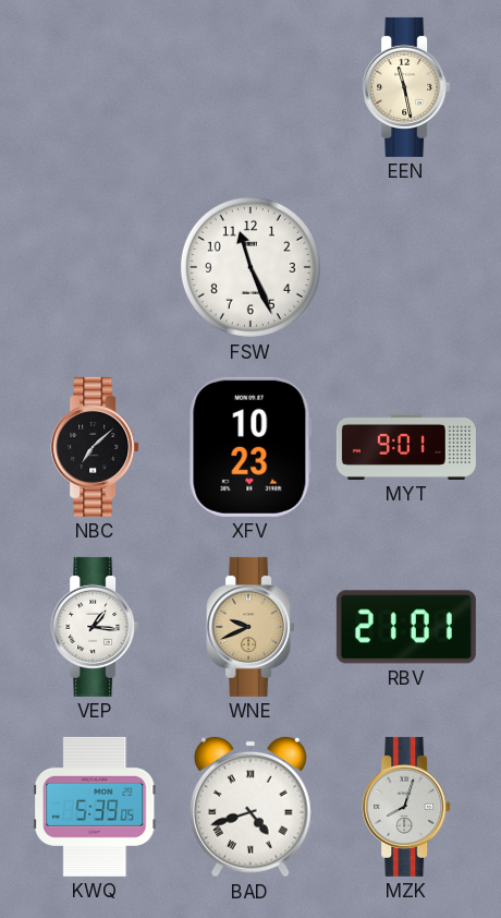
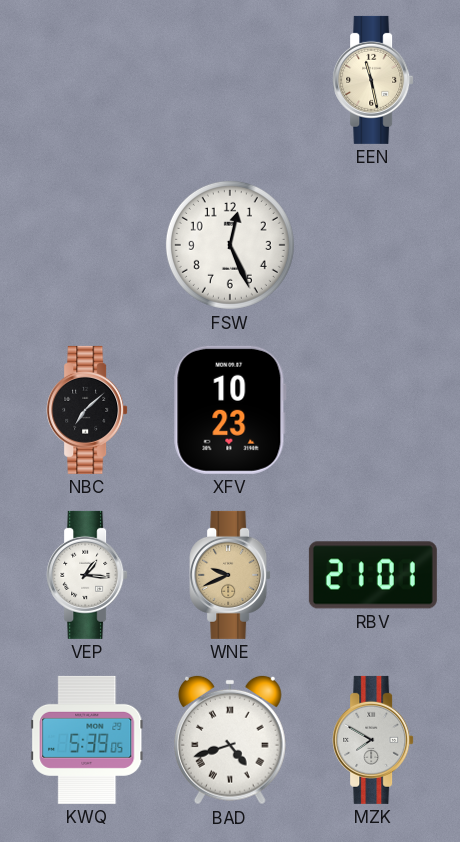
FSW: 11:26 -> 12:26 (230, 245)
MYT: 9:01 -> none (406, 447)
MZK: 8:03 -> 7:50 (373, 740)
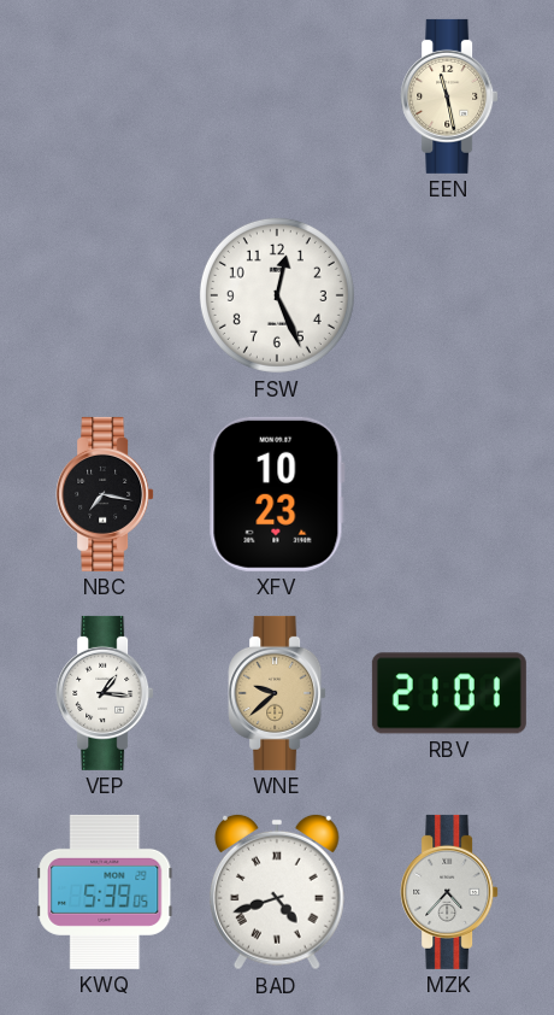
NBC: 7:08 -> 7:17 (105, 494)
WNE: 9:41 -> 9:38 (277, 693)
MZK: 7:50 -> 4:37 (449, 892)
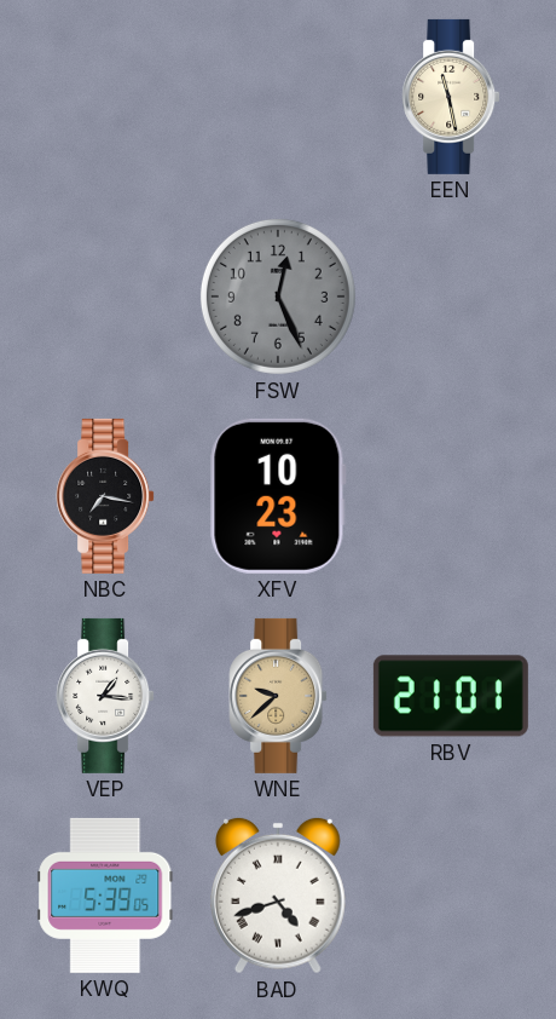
FSW dial: white -> grey (278, 297)
MZK: 4:37 -> none (449, 892)
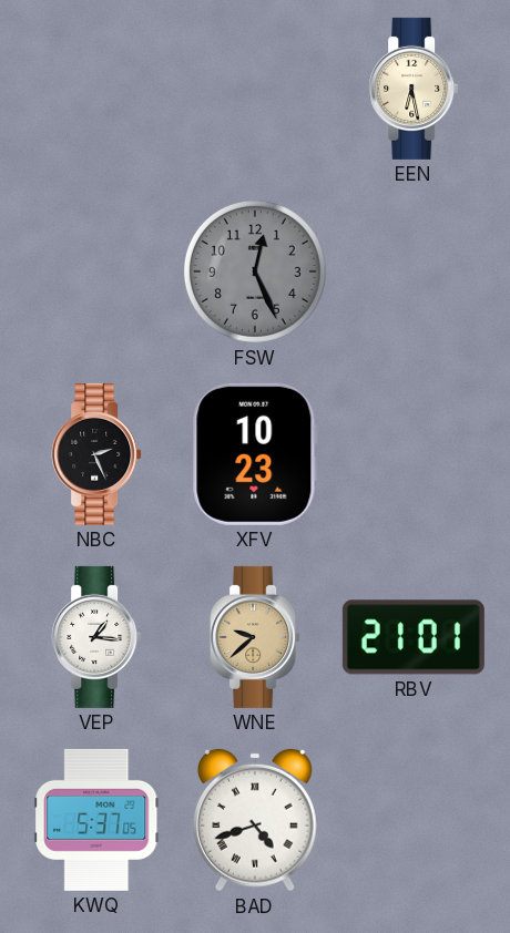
EEN: 11:28 -> 6:28 (414, 89)
NBC: 7:17 -> 2:26 (96, 454)
KWQ: 5:39 -> 5:37 (96, 820)
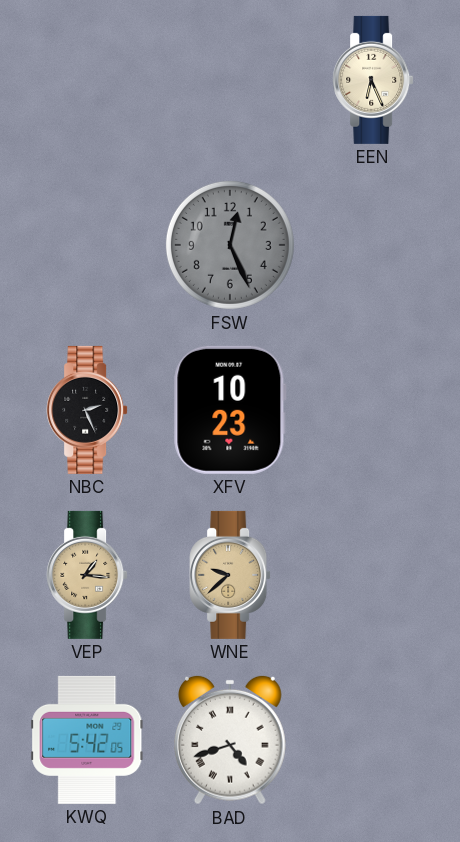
EEN: 6:28 -> 6:26 (373, 80)
VEP dial: white -> champagne (87, 575)
RBV: 21:01 -> none (414, 637)
KWQ: 5:37 -> 5:42 (87, 740)
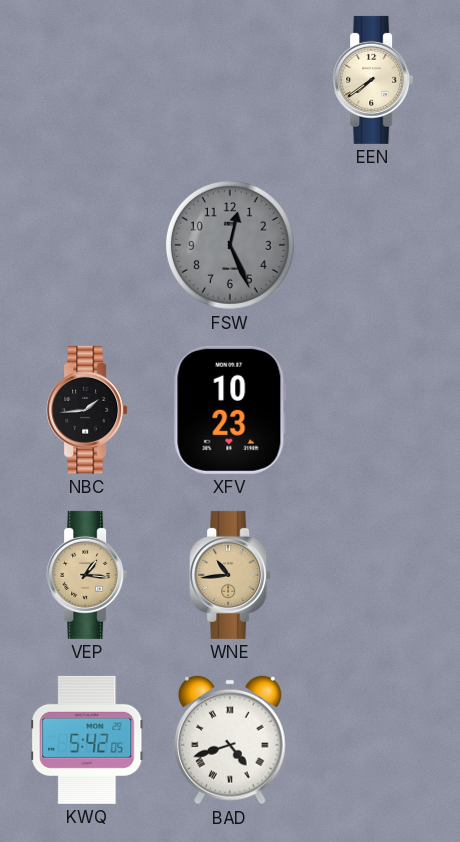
EEN: 6:26 -> 7:39 (373, 80)
NBC: 2:26 -> 1:44 (87, 410)
WNE: 9:38 -> 10:44 (230, 575)
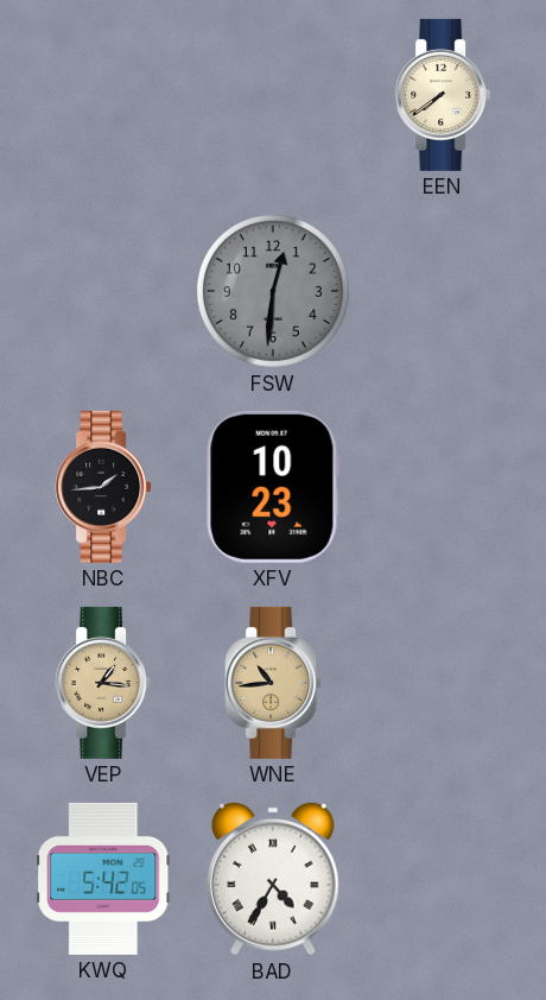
FSW: 12:26 -> 12:31 (273, 291)
BAD: 4:42 -> 4:35 (273, 879)
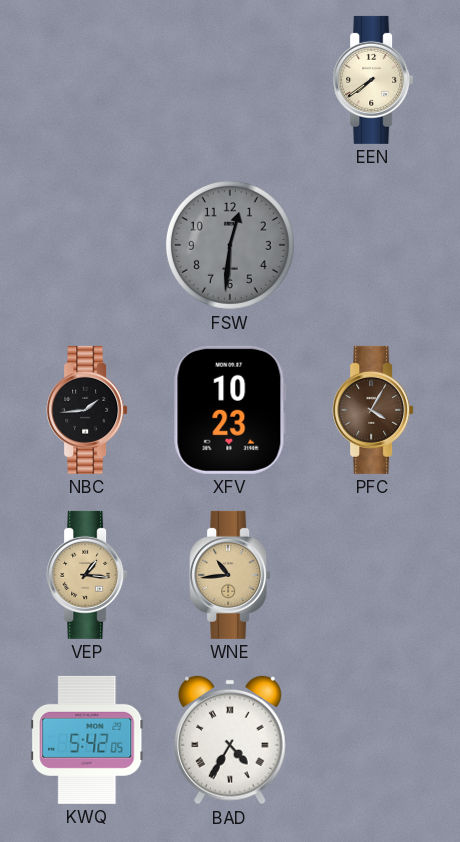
PFC: none -> 4:05 (373, 410)
